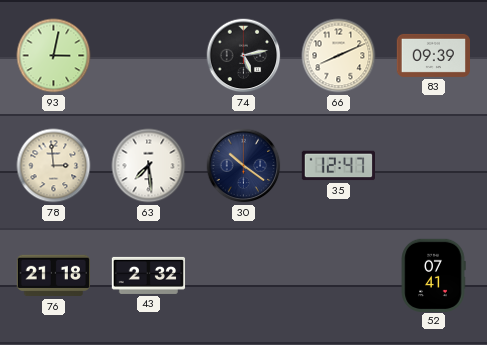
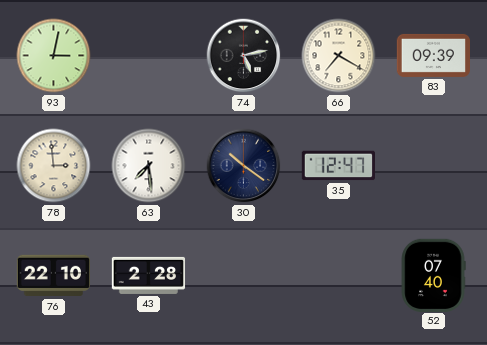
66: 8:11 -> 7:20 (339, 56)
76: 21:18 -> 22:10 (53, 276)
43: 2:32 -> 2:28 (149, 275)
52: 07:41 -> 07:40 (433, 275)
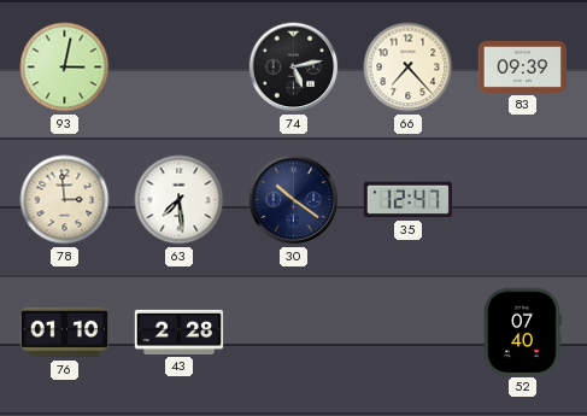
66: 7:20 -> 7:23 (409, 68)
76: 22:10 -> 01:10 (64, 333)
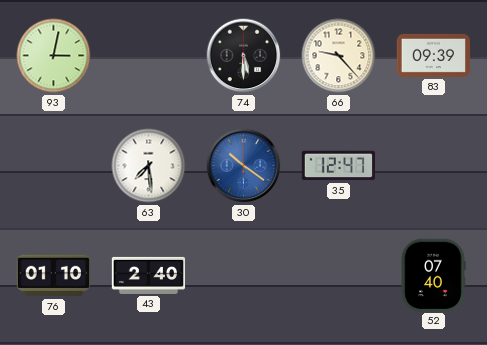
74: 5:13 -> 5:30 (244, 56)
66: 7:23 -> 9:23 (339, 56)
78: 2:59 -> none (65, 200)
30 dial: navy -> blue (244, 166)
43: 2:28 -> 2:40 (149, 275)
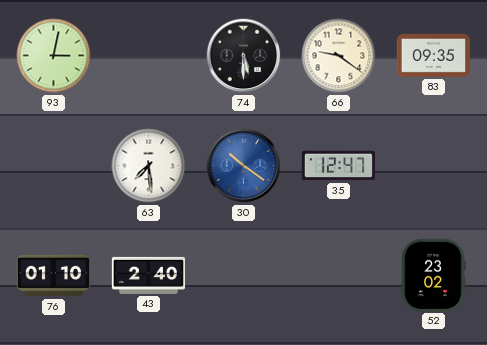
66: 9:23 -> 9:21 (339, 56)
83: 09:39 -> 09:35 (433, 55)
52: 07:40 -> 23:02 (433, 275)
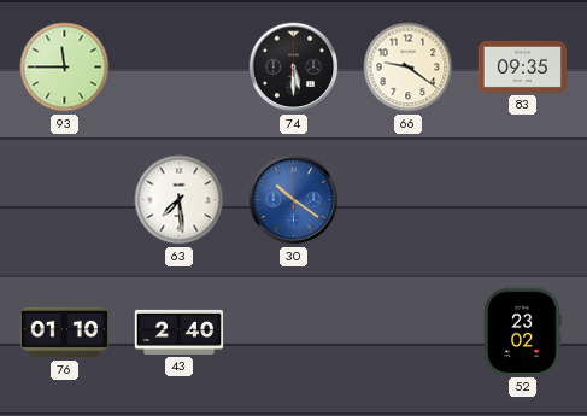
93: 3:02 -> 11:45 (65, 68)
35: 12:47 -> none (338, 166)
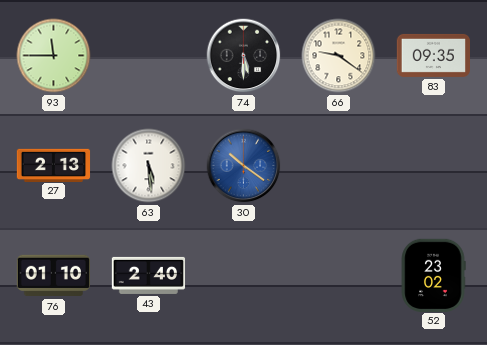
27: none -> 2:13 (54, 165)
63: 7:29 -> 5:29 (149, 166)
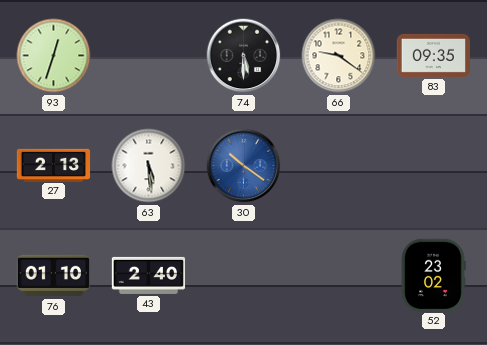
93: 11:45 -> 12:33 (54, 56)
